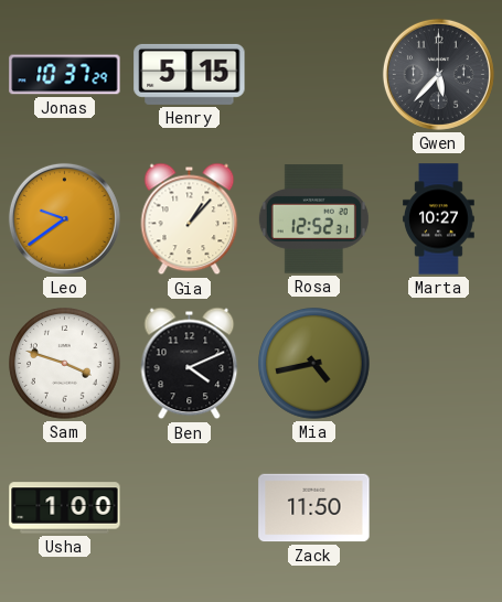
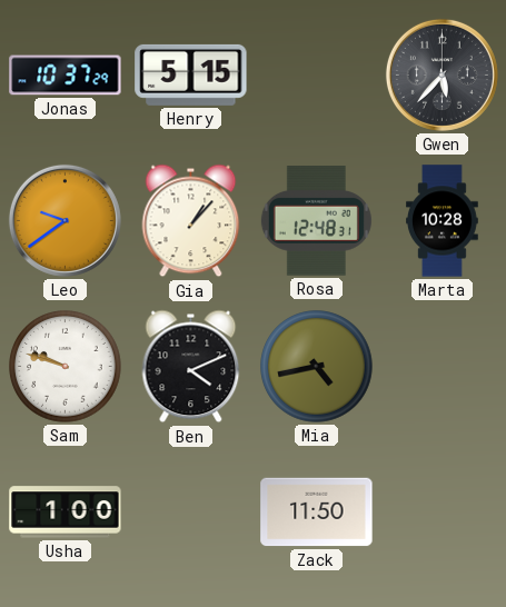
Rosa: 12:52 -> 12:48 (316, 221)
Marta: 10:27 -> 10:28 (443, 221)
Sam: 3:48 -> 9:48 (66, 367)
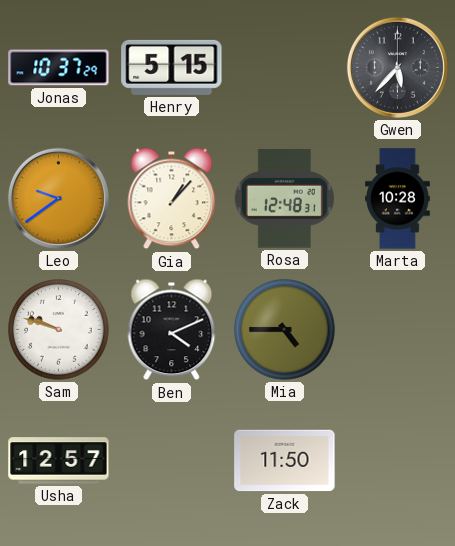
Mia: 4:43 -> 4:45 (285, 330)
Usha: 1:00 -> 12:57 (59, 461)
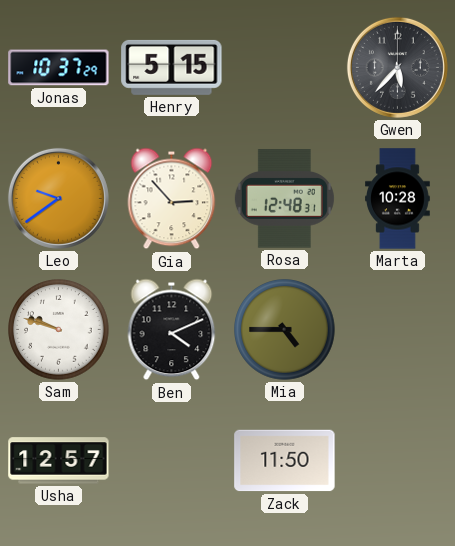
Gia: 1:07 -> 2:53 (172, 199)
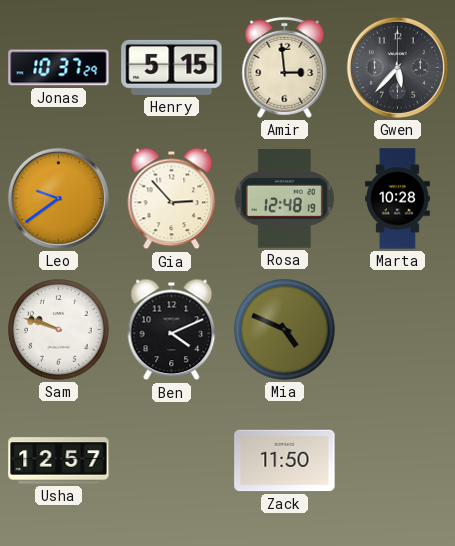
Amir: none -> 2:59 (285, 67)
Rosa: 12:48:31 -> 12:48:19 (284, 199)
Mia: 4:45 -> 4:49 (285, 330)
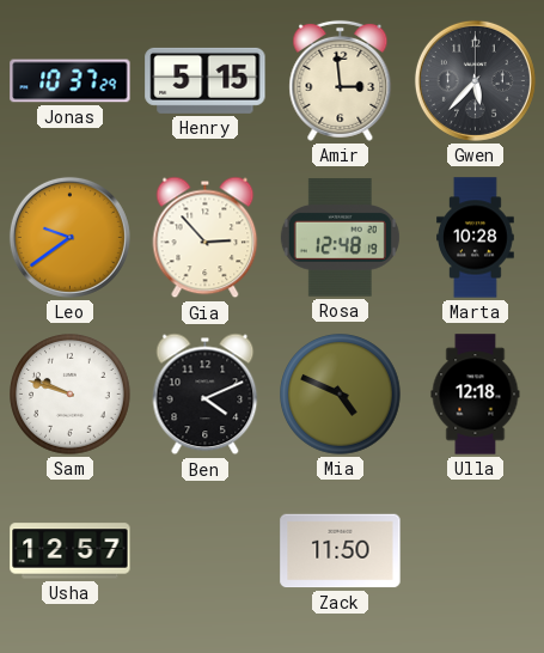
Ulla: none -> 12:18 (476, 395)
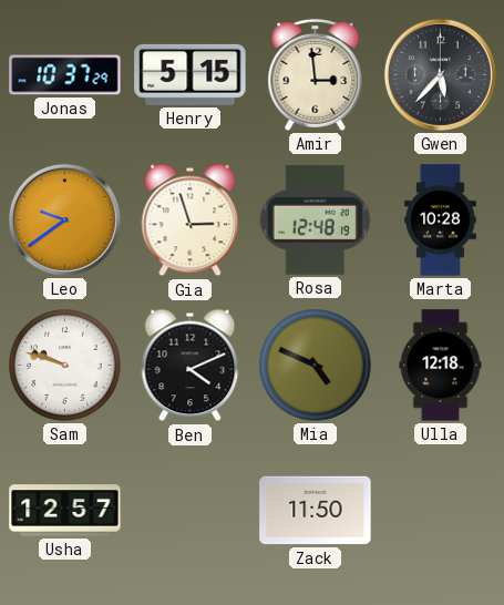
Gia: 2:53 -> 2:57 (191, 221)
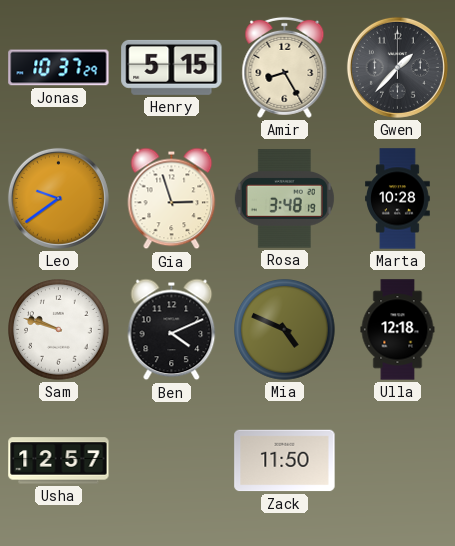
Amir: 2:59 -> 8:25 (285, 67)
Gwen: 5:37 -> 1:37 (397, 67)
Rosa: 12:48 -> 3:48 (284, 199)
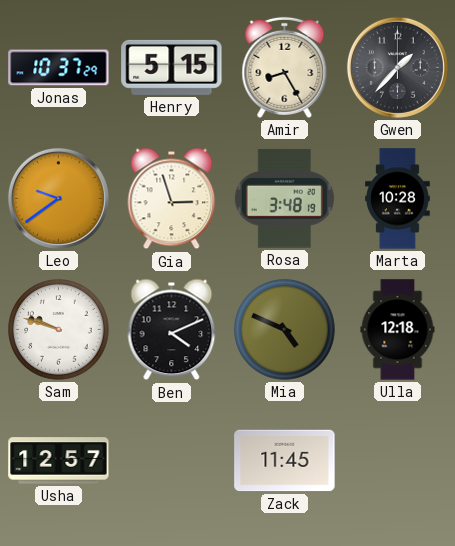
Zack: 11:50 -> 11:45 (285, 461)
